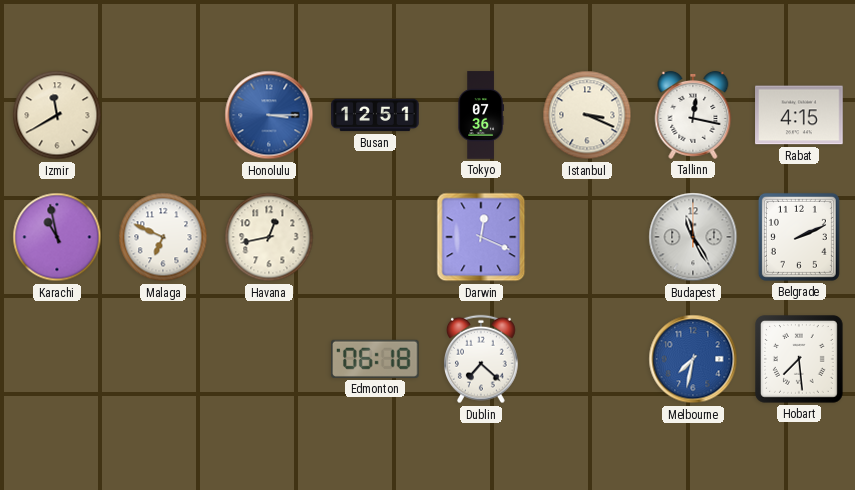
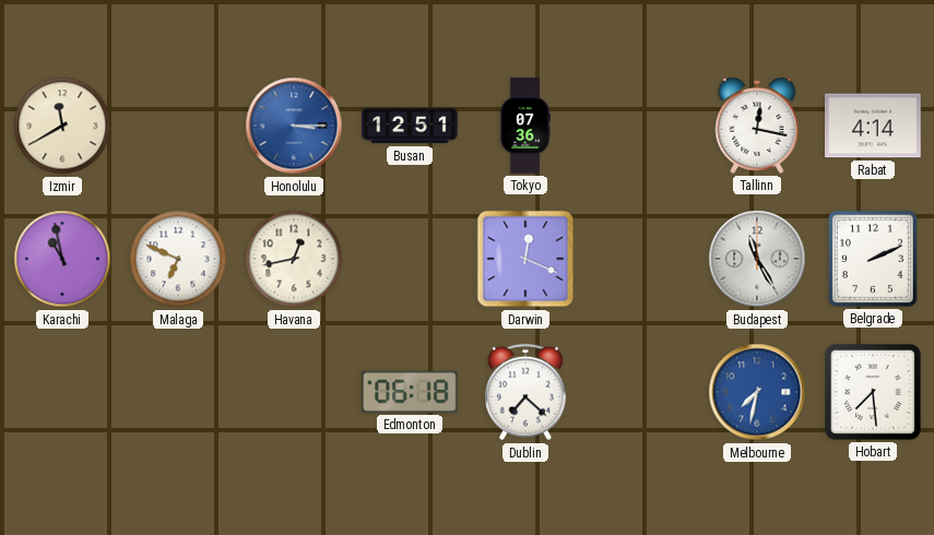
Istanbul: 3:19 -> none (587, 115)
Rabat: 4:15 -> 4:14 (873, 126)
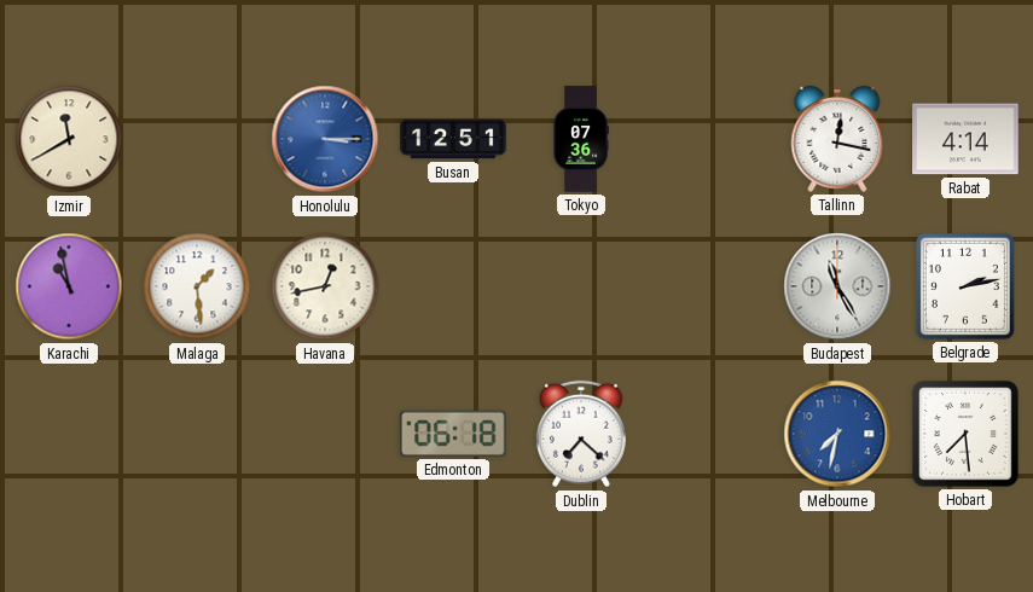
Malaga: 6:49 -> 1:29 (197, 286)
Darwin: 12:19 -> none (525, 259)
Belgrade: 2:11 -> 2:13 (965, 286)
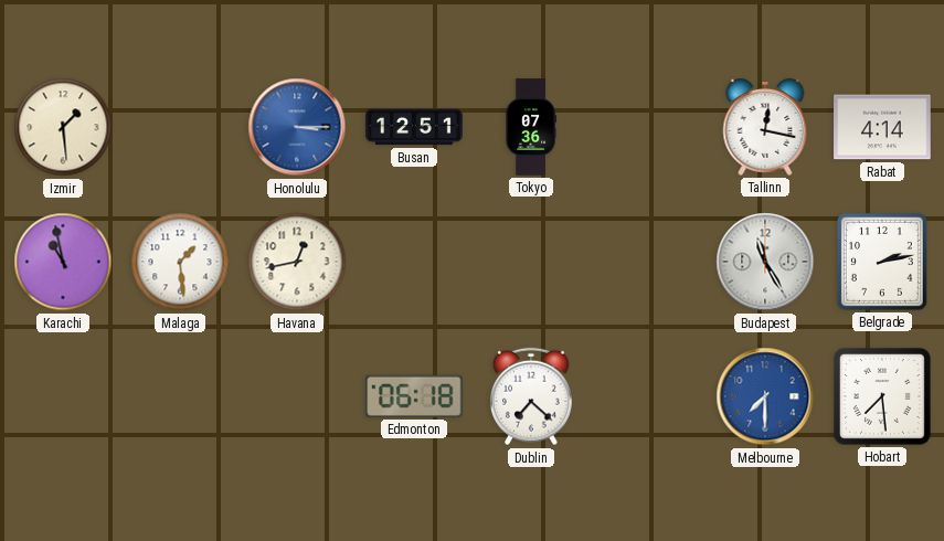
Izmir: 11:40 -> 1:29 (63, 127)
Melbourne: 7:32 -> 7:30 (765, 396)
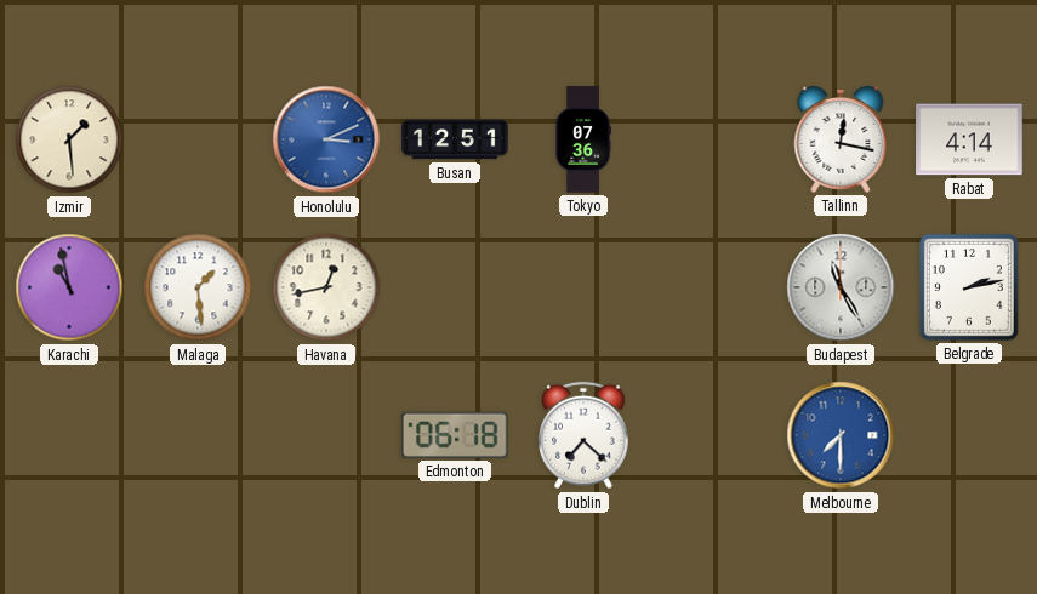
Honolulu: 3:15 -> 3:11 (326, 139)
Hobart: 7:29 -> none (883, 397)
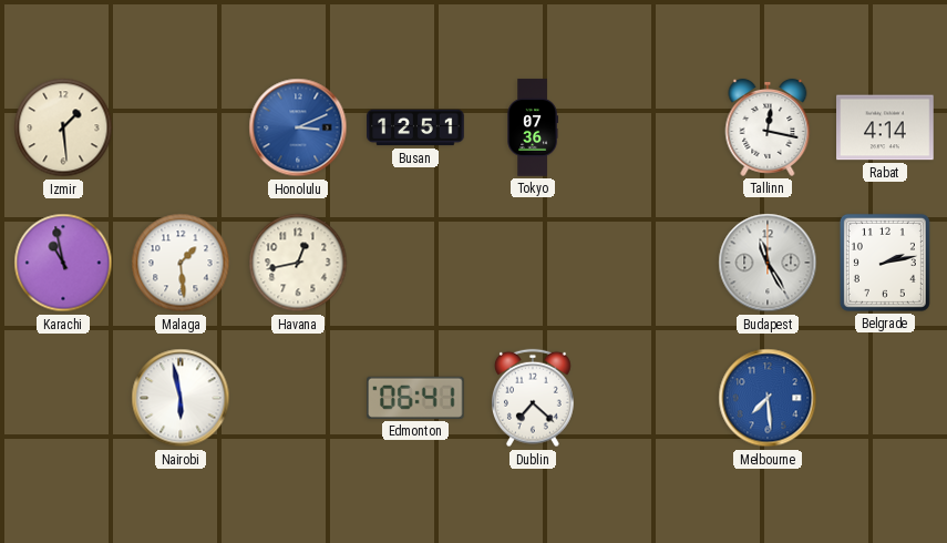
Nairobi: none -> 5:58 (181, 398)
Edmonton: 06:18 -> 06:41 (416, 398)
Melbourne: 7:30 -> 7:29 (768, 398)
